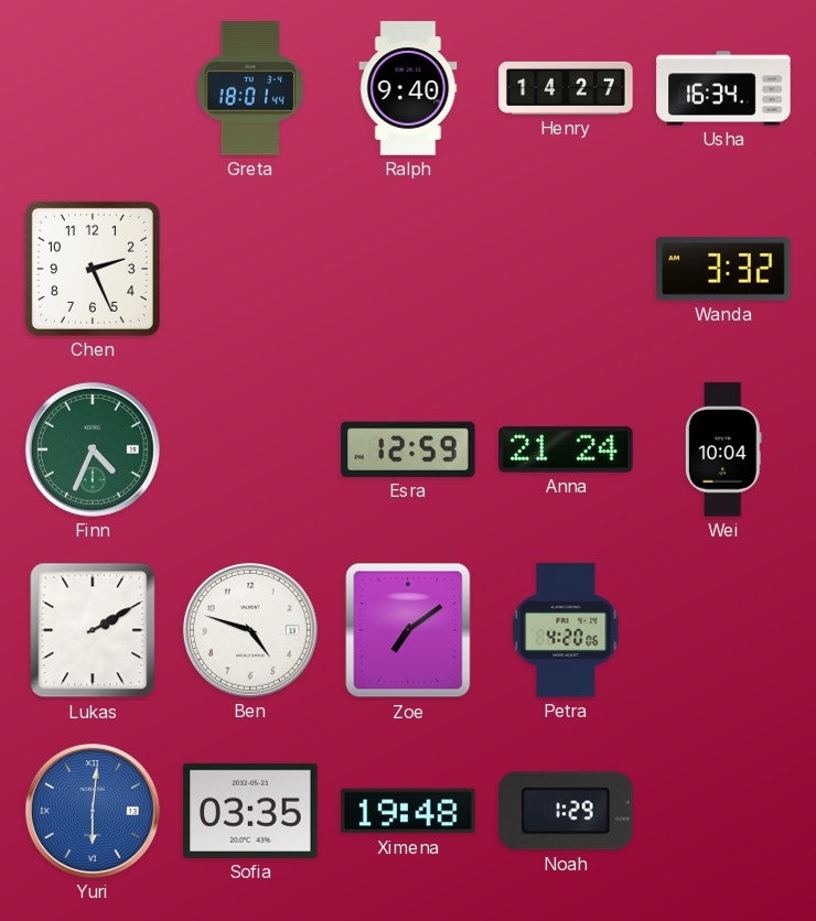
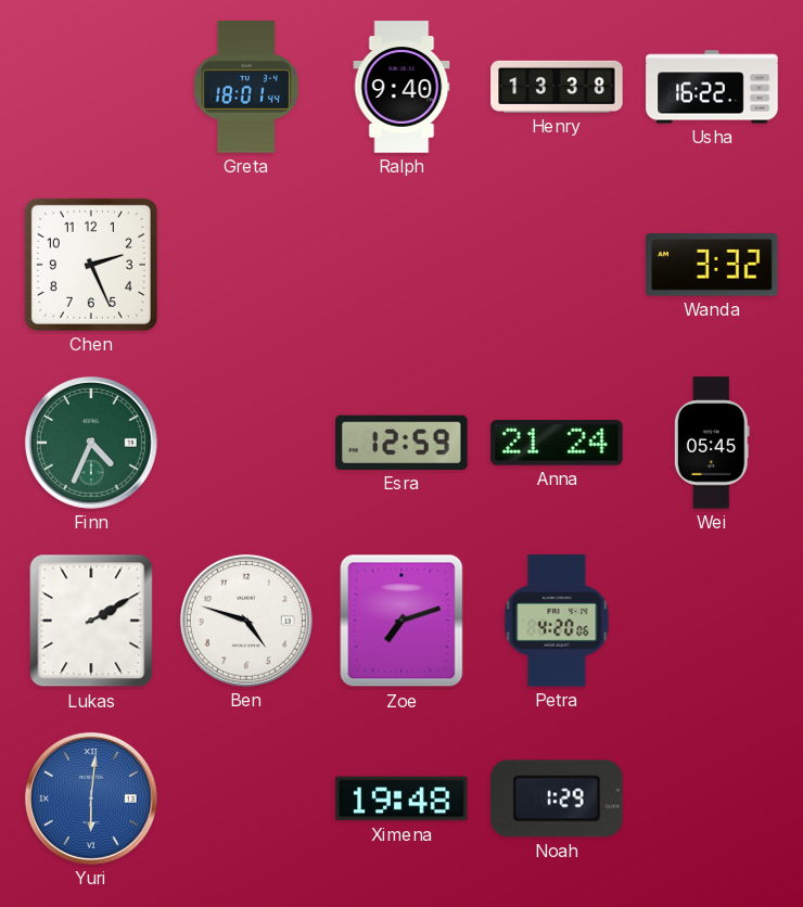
Henry: 14:27 -> 13:38 (557, 87)
Usha: 16:34 -> 16:22 (712, 87)
Wei: 10:04 -> 05:45 (712, 443)
Zoe: 7:09 -> 7:12 (401, 621)
Sofia: 03:35 -> none (250, 811)
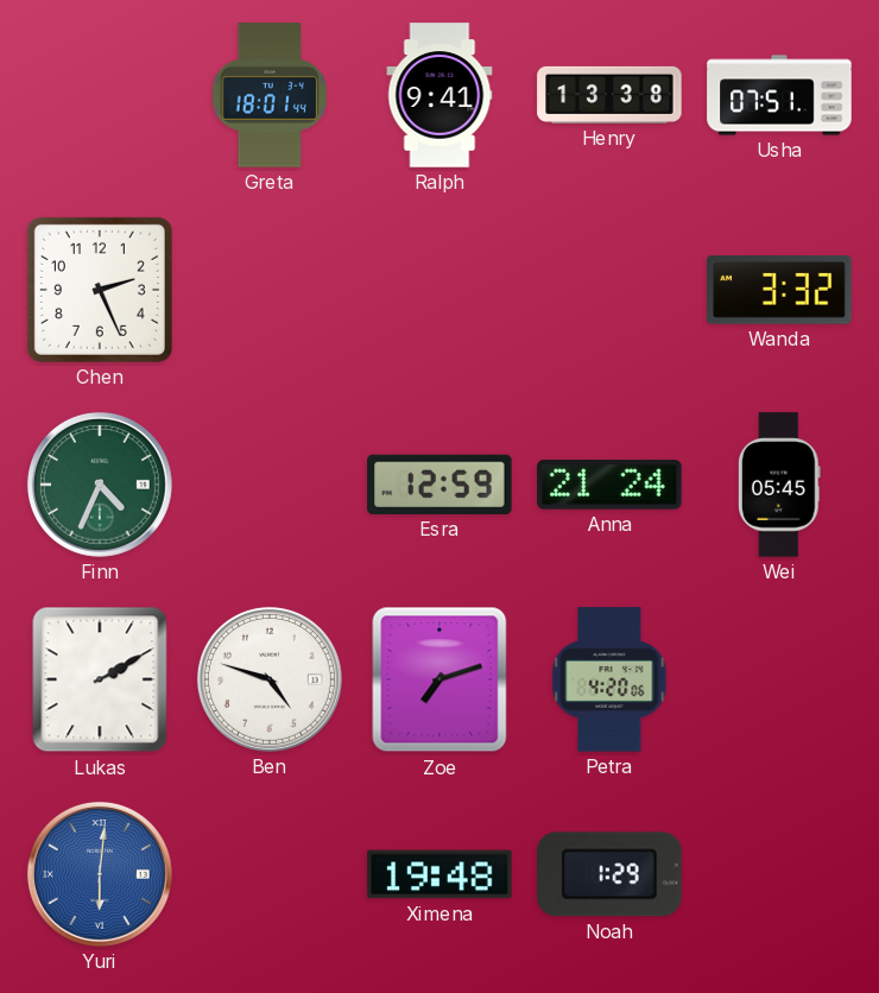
Ralph: 9:40 -> 9:41 (439, 95)
Usha: 16:22 -> 07:51 (779, 95)
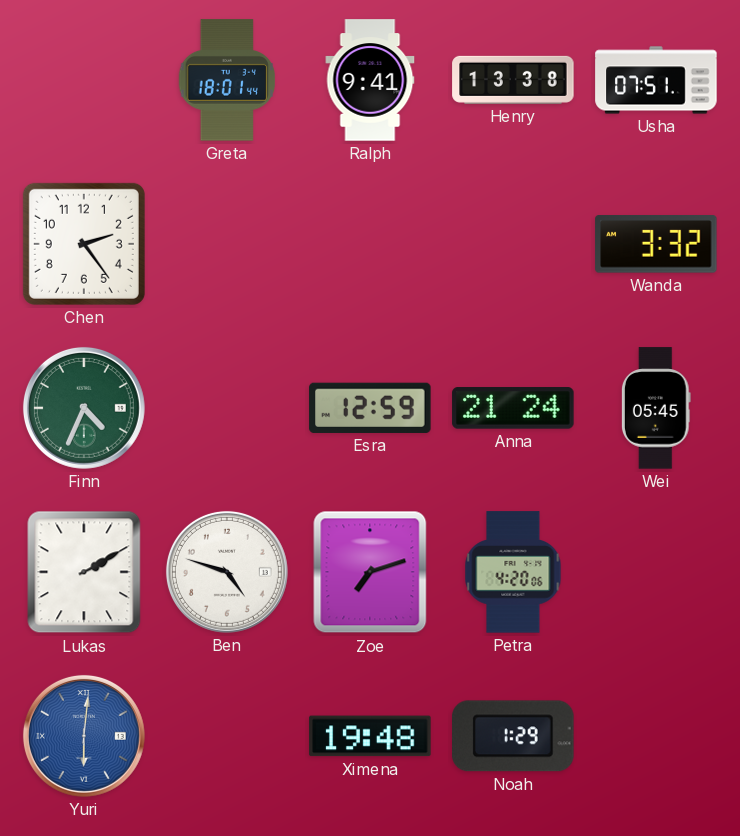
Chen: 2:26 -> 2:24 (84, 244)
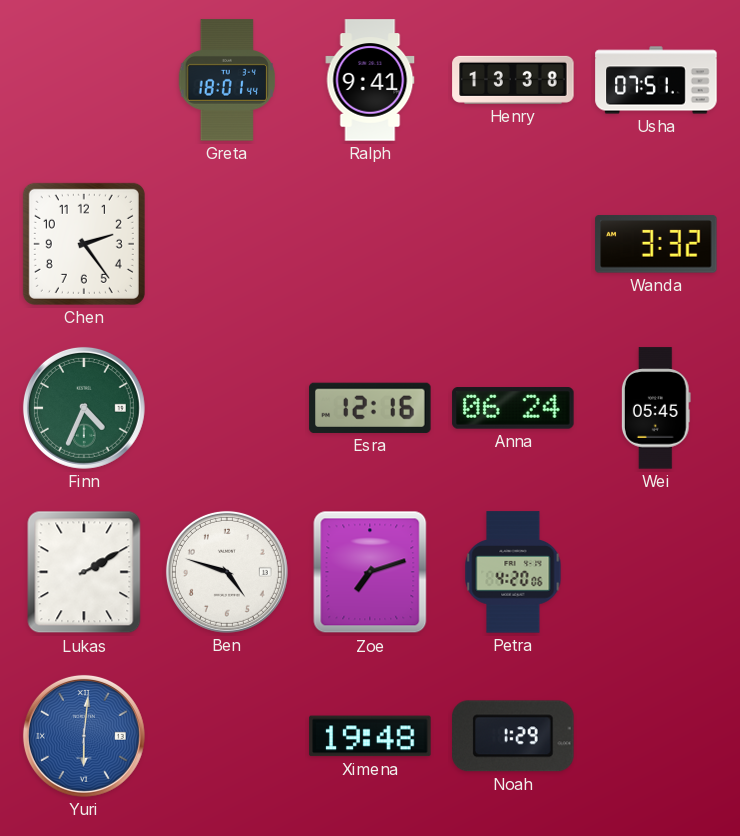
Esra: 12:59 -> 12:16 (370, 408)
Anna: 21:24 -> 06:24 (513, 408)
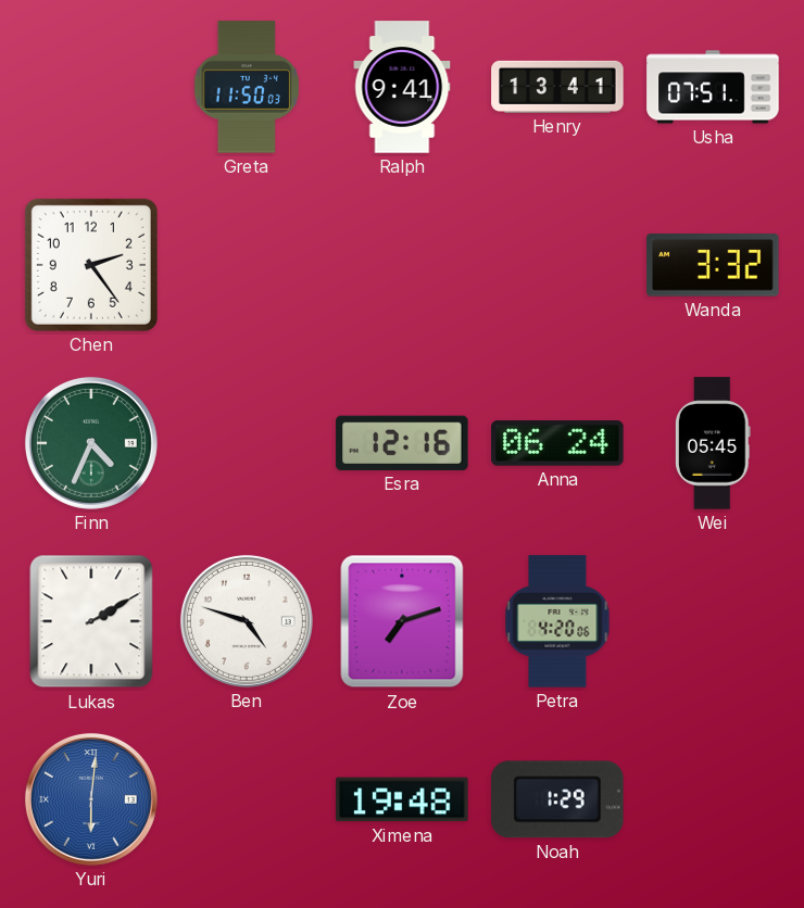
Greta: 18:01 -> 11:50 (246, 87)
Henry: 13:38 -> 13:41 (557, 87)
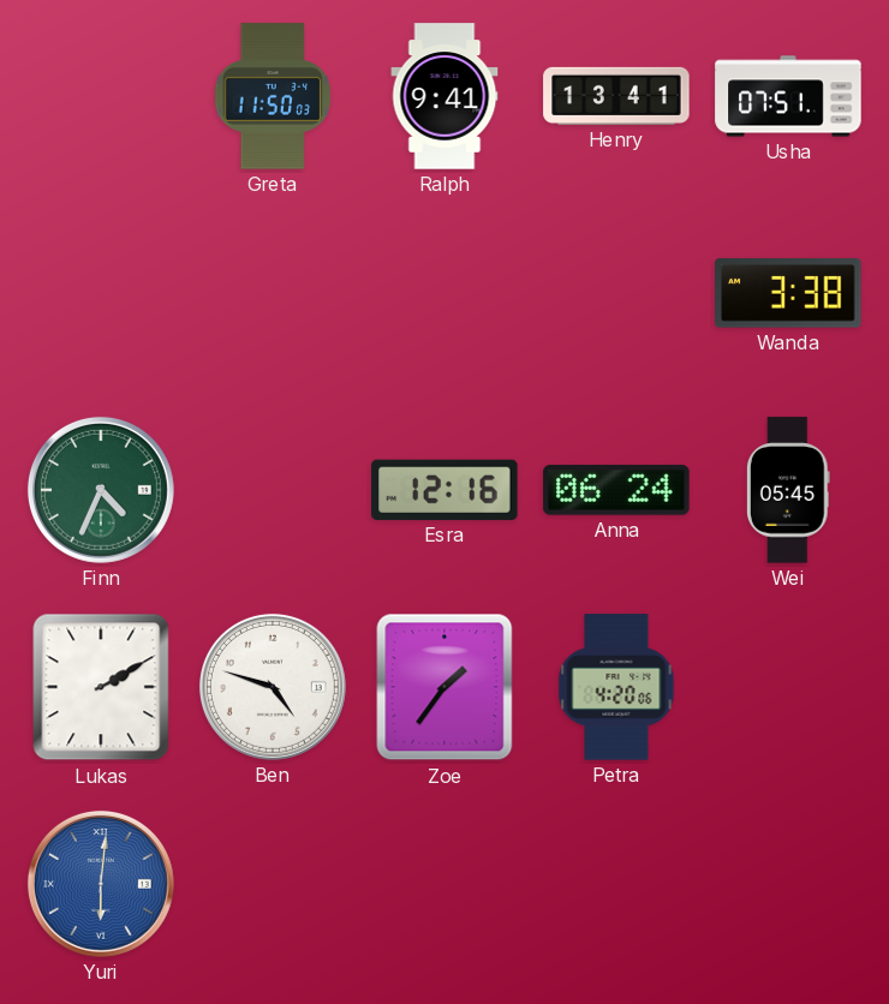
Chen: 2:24 -> none (91, 265)
Wanda: 3:32 -> 3:38 (788, 293)
Zoe: 7:12 -> 1:36 (444, 687)
Ximena: 19:48 -> none (402, 799)
Noah: 1:29 -> none (557, 799)
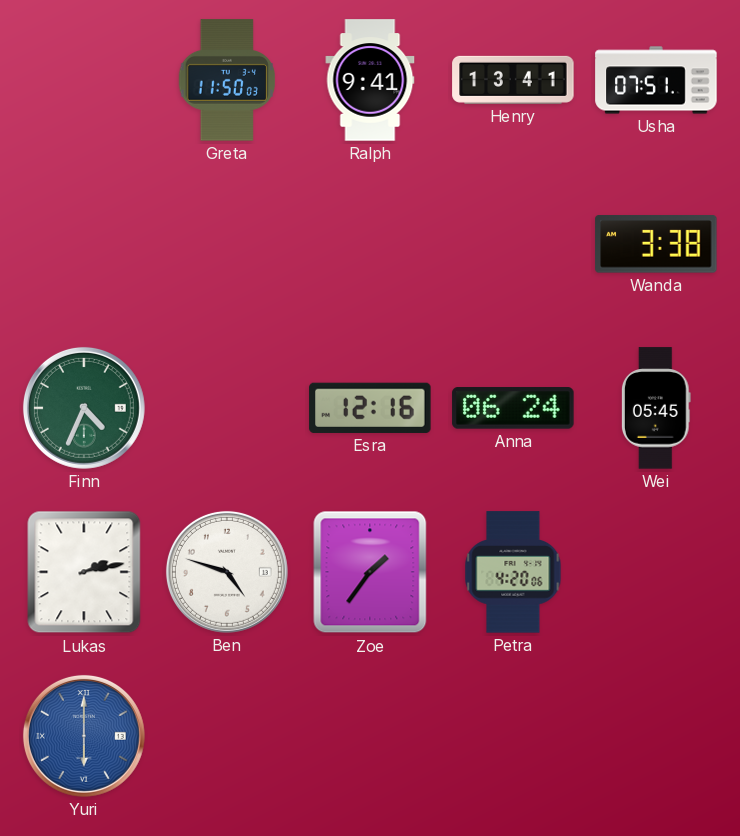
Lukas: 2:10 -> 2:13 (84, 572)
Yuri: 6:01 -> 6:00 (84, 736)
